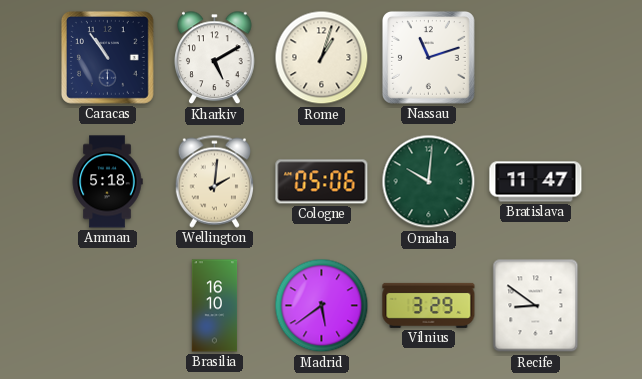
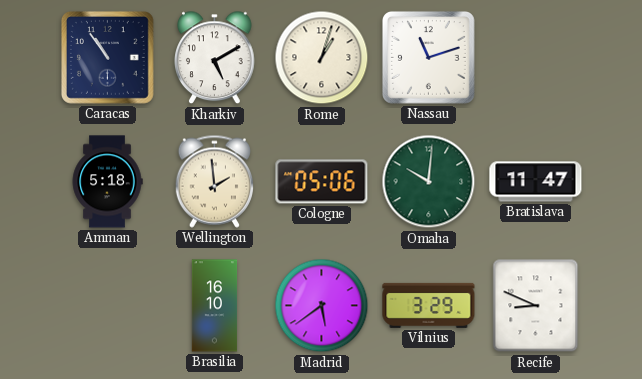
Wellington: 2:01 -> 1:59 (214, 181)
Recife: 8:51 -> 8:49 (536, 306)
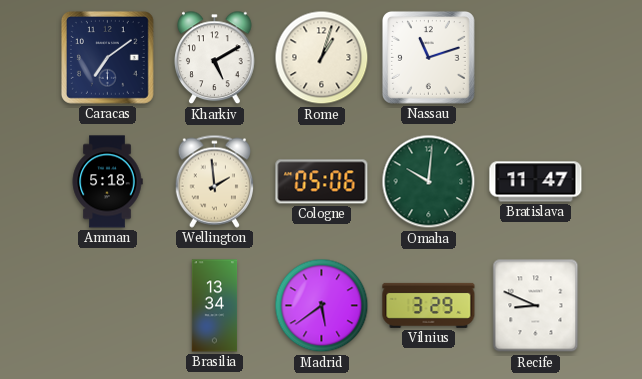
Caracas: 10:54 -> 7:09 (107, 57)
Brasilia: 16:10 -> 13:34 (215, 306)
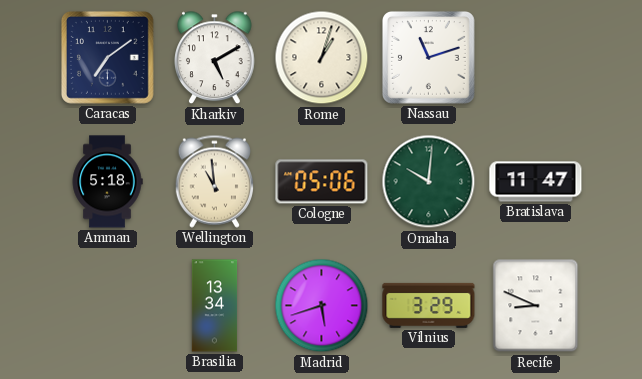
Wellington: 1:59 -> 10:59 (214, 181)
Madrid: 5:39 -> 5:42 (322, 306)
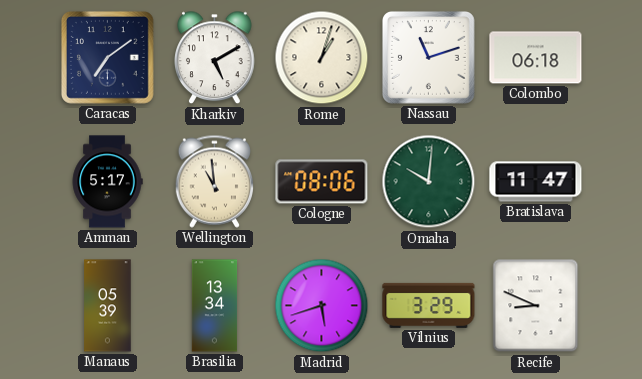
Colombo: none -> 06:18 (536, 58)
Amman: 5:18 -> 5:17 (107, 182)
Cologne: 05:06 -> 08:06 (322, 182)
Manaus: none -> 05:39 (108, 306)
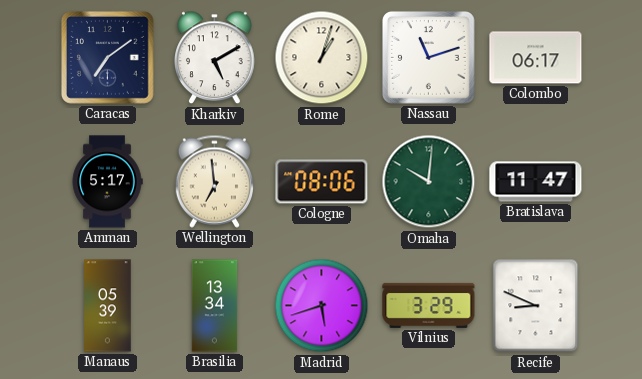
Colombo: 06:18 -> 06:17 (536, 58)
Wellington: 10:59 -> 6:59 (214, 181)
